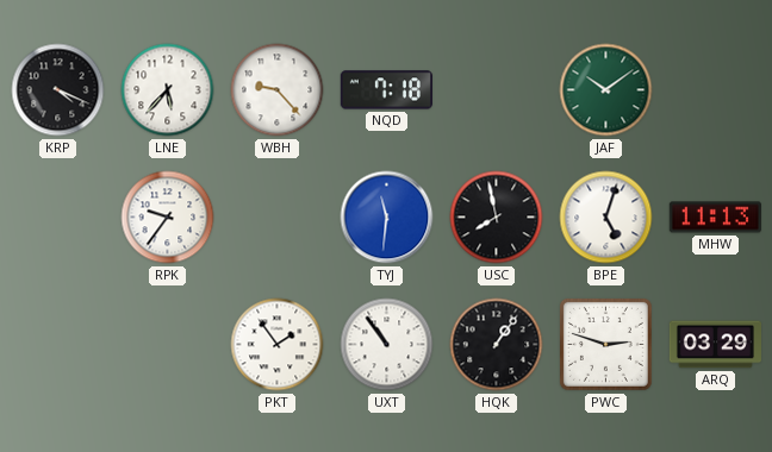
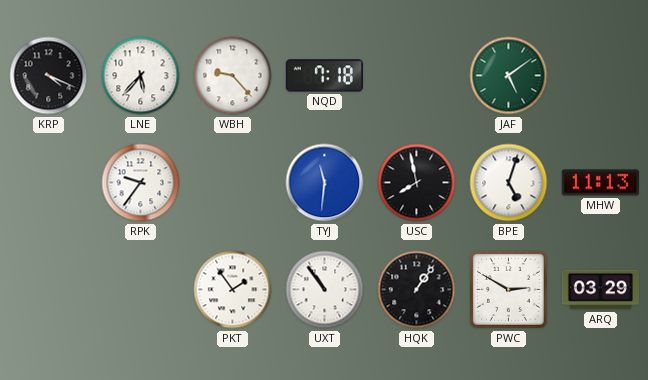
JAF: 10:09 -> 5:09 (509, 76)
PWC: 2:48 -> 2:50 (508, 289)
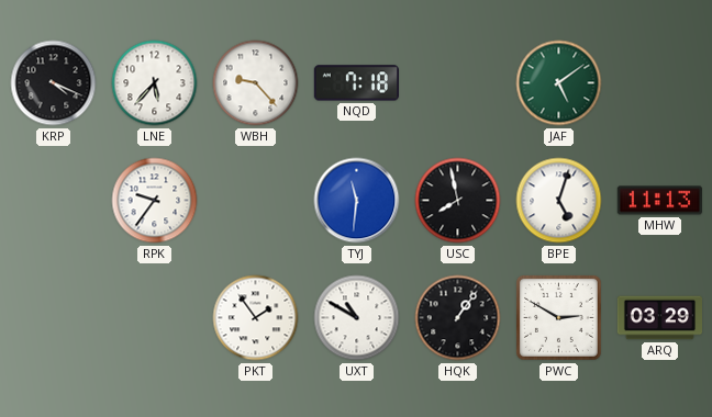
UXT: 10:54 -> 10:50 (357, 318)
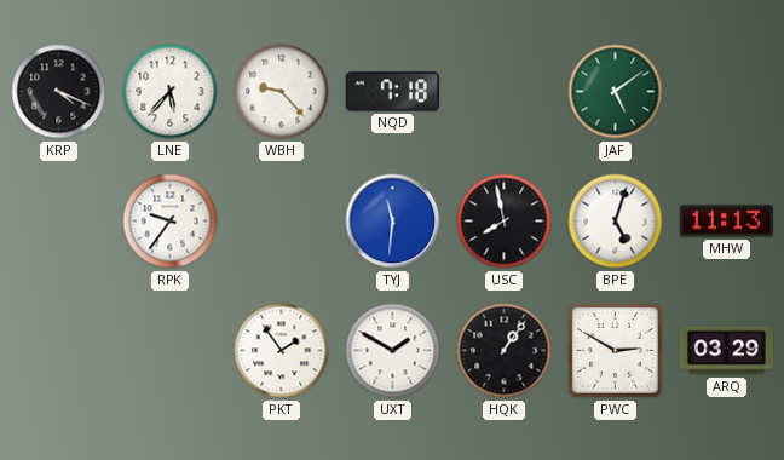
UXT: 10:50 -> 1:50 (393, 351)
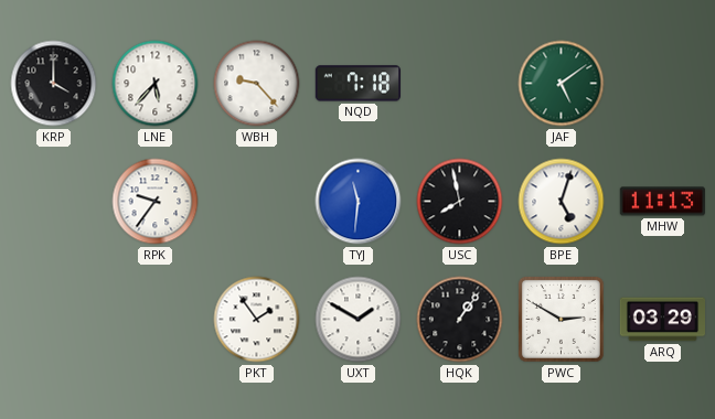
KRP: 4:19 -> 4:00 (54, 84)
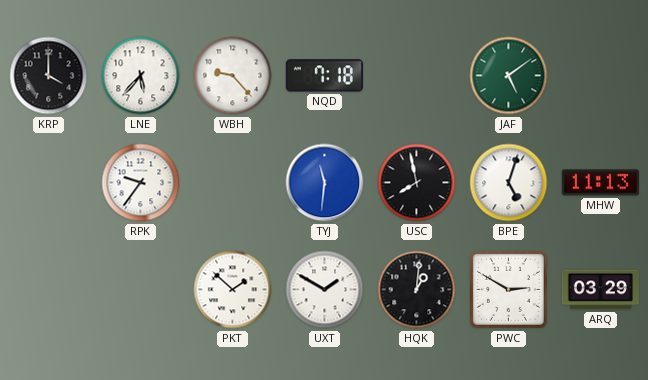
PKT: 1:54 -> 1:52 (233, 290)
HQK: 1:06 -> 1:01 (417, 290)
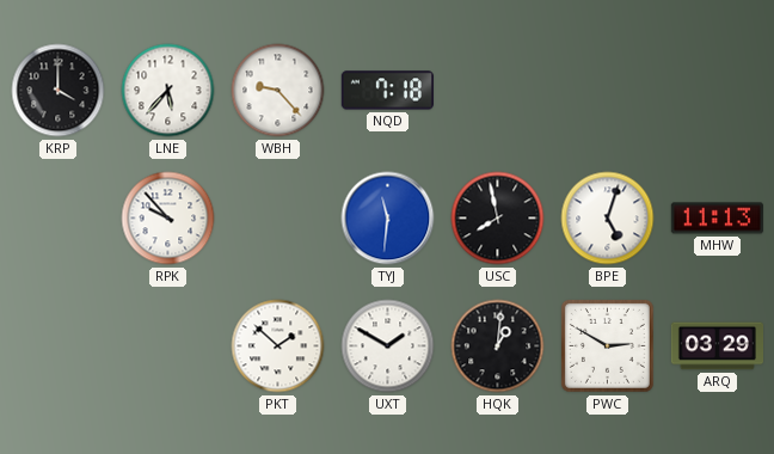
JAF: 5:09 -> none (509, 76)
RPK: 9:36 -> 9:53 (168, 219)
